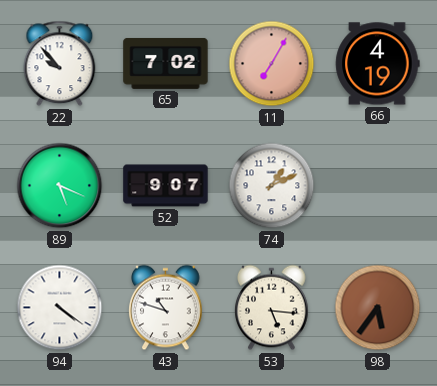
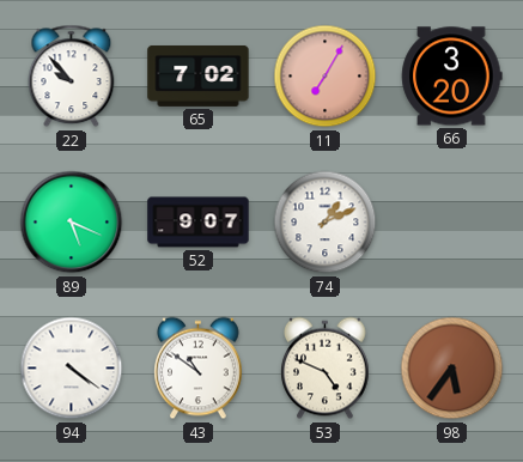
66: 4:19 -> 3:20 (452, 77)
43: 10:48 -> 10:51 (199, 369)
53: 5:16 -> 4:49 (326, 369)
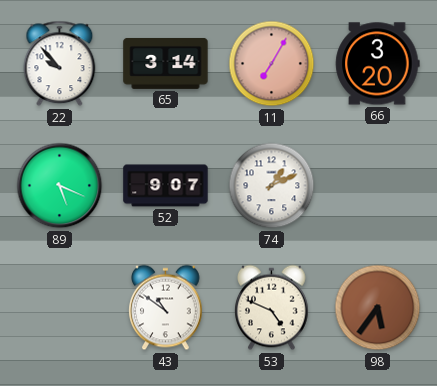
65: 7:02 -> 3:14 (166, 63)
94: 4:21 -> none (72, 369)
